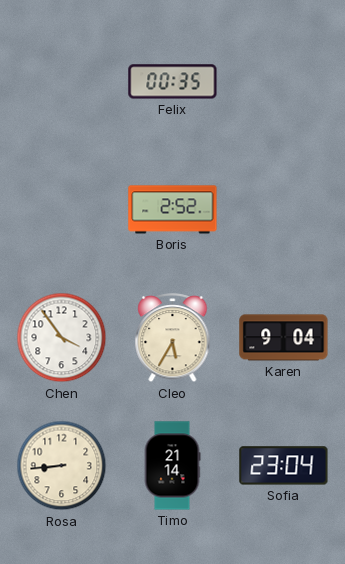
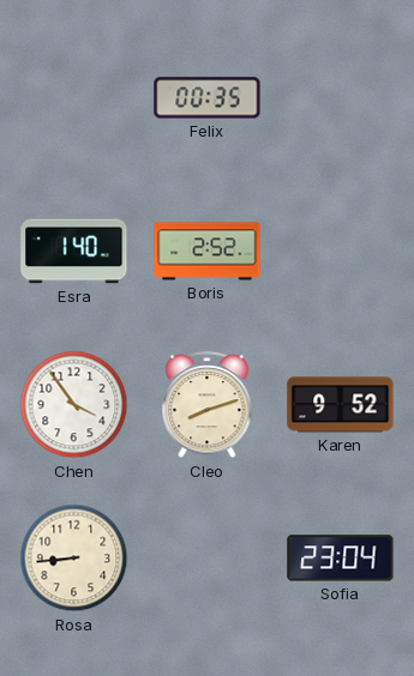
Esra: none -> 1:40 (74, 252)
Cleo: 5:35 -> 8:12 (208, 405)
Karen: 9:04 -> 9:52 (341, 405)
Timo: 21:14 -> none (172, 466)
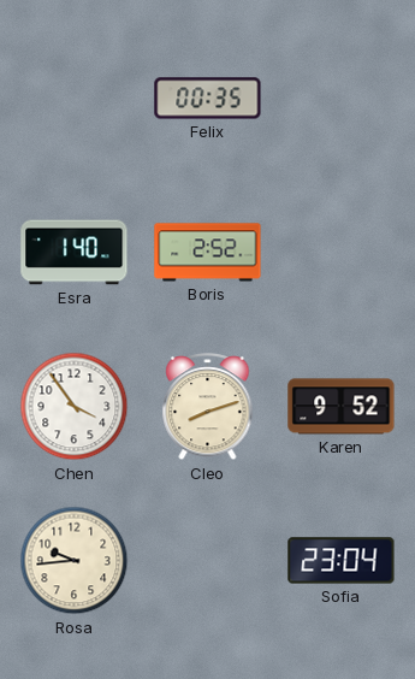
Rosa: 8:44 -> 9:44 (75, 561)
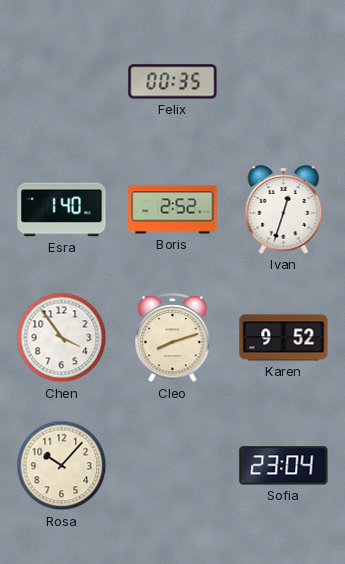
Ivan: none -> 12:33 (284, 210)
Rosa: 9:44 -> 10:07 (62, 466)
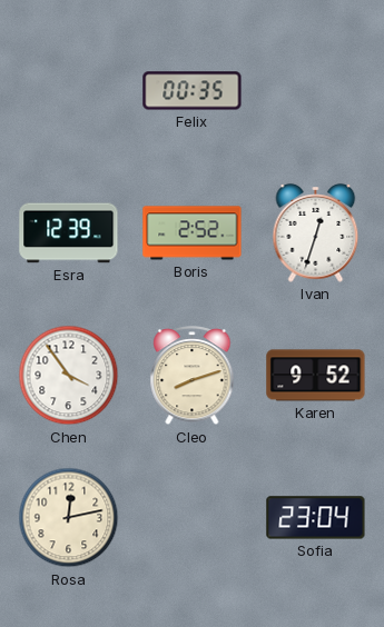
Esra: 1:40 -> 12:39 (69, 233)
Rosa: 10:07 -> 12:13 (69, 518)
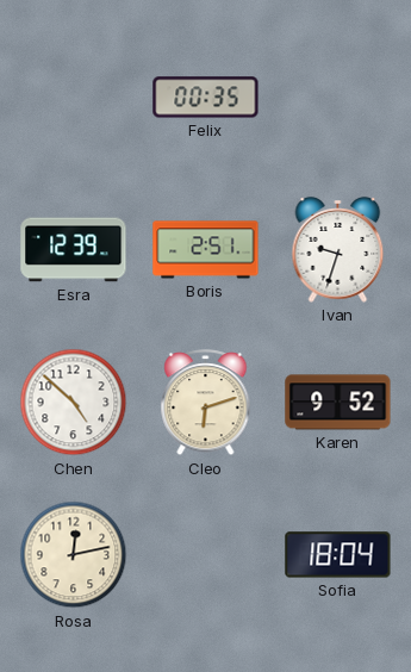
Boris: 2:52 -> 2:51 (206, 250)
Ivan: 12:33 -> 9:33 (338, 250)
Chen: 3:54 -> 4:52 (74, 403)
Cleo: 8:12 -> 6:12 (206, 403)
Sofia: 23:04 -> 18:04 (338, 555)
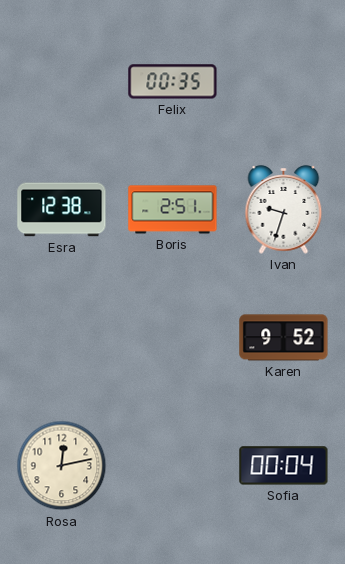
Esra: 12:39 -> 12:38 (62, 210)
Chen: 4:52 -> none (74, 403)
Cleo: 6:12 -> none (206, 403)
Sofia: 18:04 -> 00:04 (284, 466)
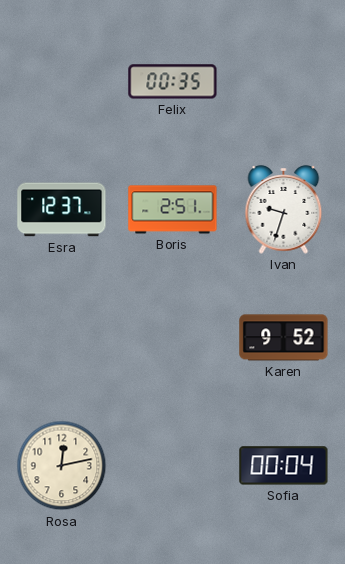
Esra: 12:38 -> 12:37 (62, 210)
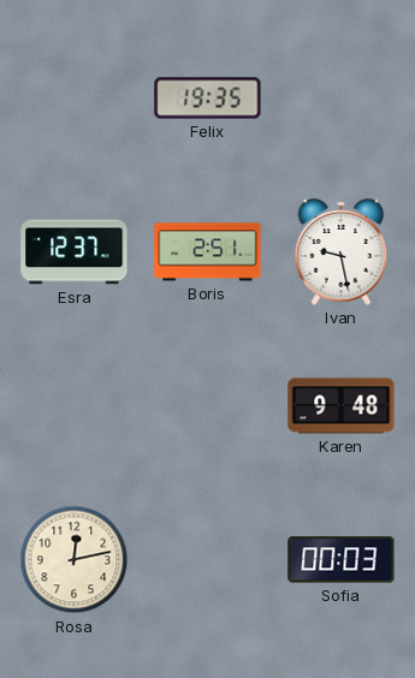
Felix: 00:35 -> 19:35 (208, 99)
Ivan: 9:33 -> 9:28 (342, 252)
Karen: 9:52 -> 9:48 (342, 406)
Sofia: 00:04 -> 00:03 (342, 560)
